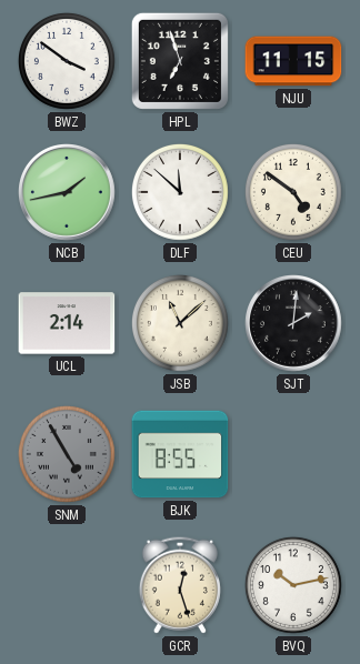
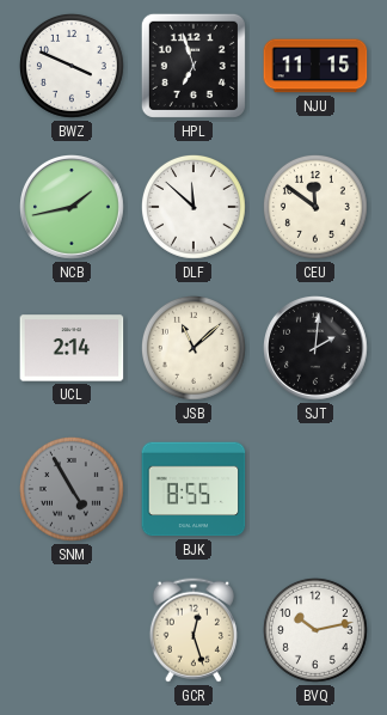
BWZ: 3:51 -> 3:49 (72, 66)
CEU: 4:51 -> 11:51 (315, 207)
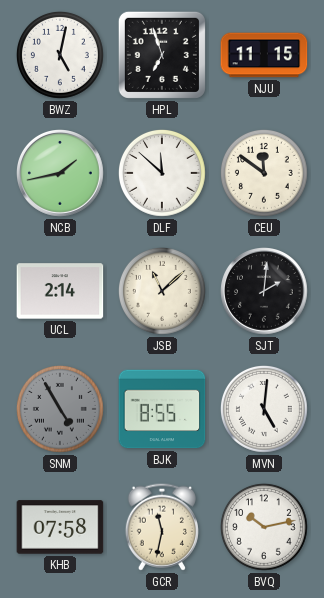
BWZ: 3:49 -> 5:02 (60, 55)
MVN: none -> 5:01 (264, 409)
KHB: none -> 07:58 (60, 527)
GCR: 12:27 -> 11:32 (162, 527)
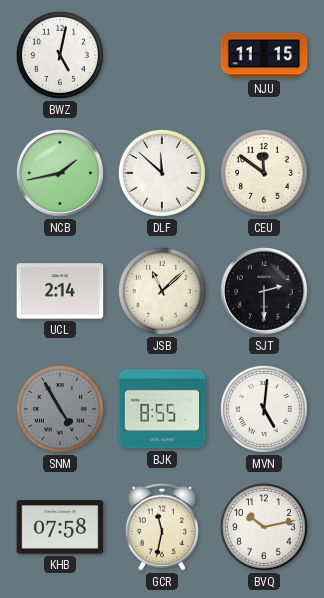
HPL: 6:57 -> none (162, 55)
SJT: 2:01 -> 2:30 (265, 292)
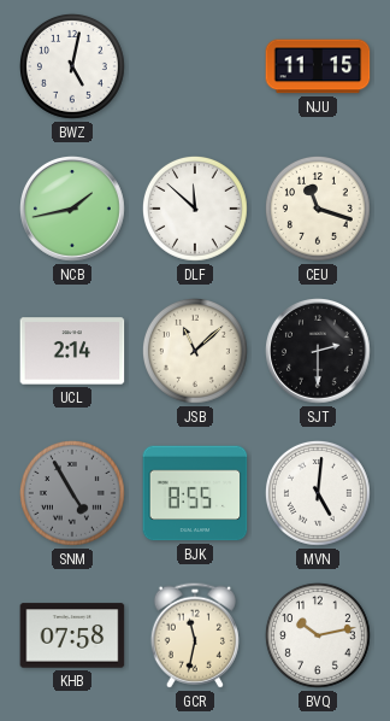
CEU: 11:51 -> 11:18 (318, 209)
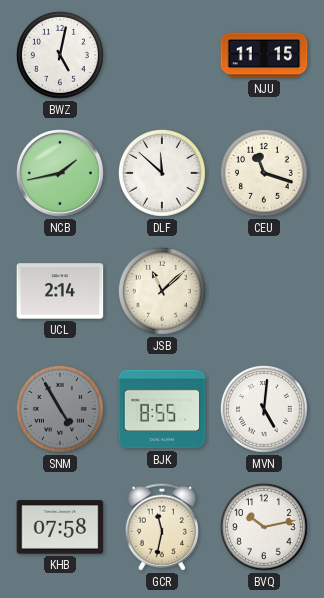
SJT: 2:30 -> none (319, 352)
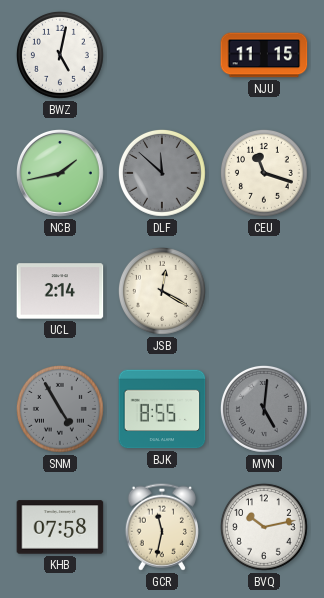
DLF dial: white -> grey (162, 173)
JSB: 11:08 -> 12:20 (162, 291)
MVN dial: white -> grey (264, 409)
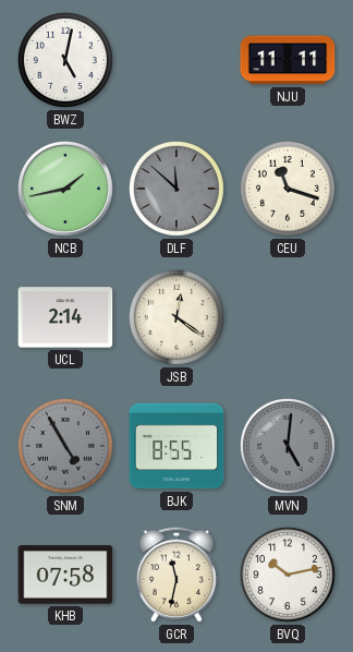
NJU: 11:15 -> 11:11 (288, 60)
JSB: 12:20 -> 12:21 (176, 317)
